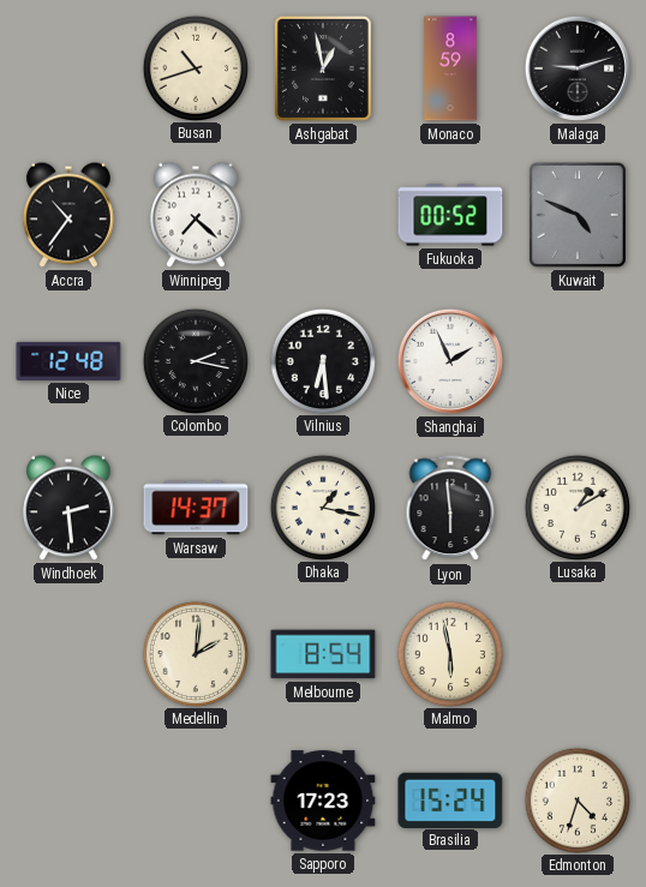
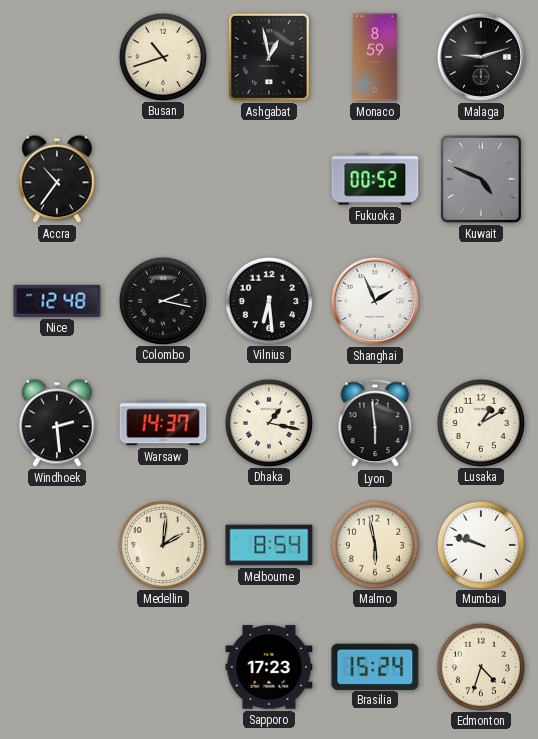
Winnipeg: 7:22 -> none (197, 215)
Mumbai: none -> 9:48 (480, 544)
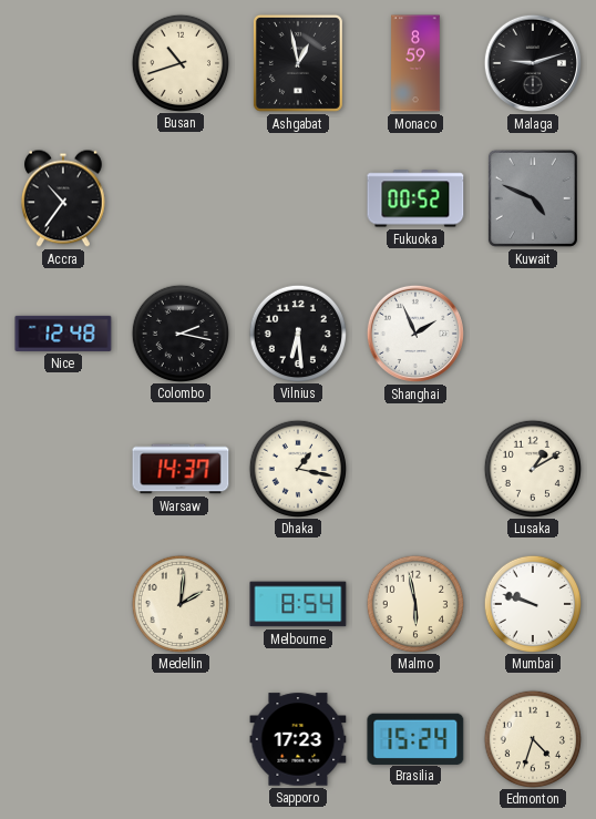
Windhoek: 2:29 -> none (58, 423)
Lyon: 5:59 -> none (375, 424)
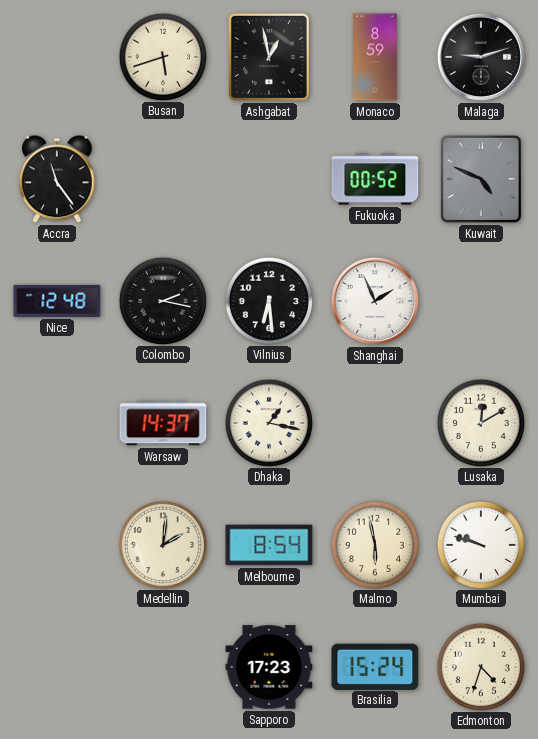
Busan: 10:42 -> 5:42 (162, 56)
Accra: 10:36 -> 11:24 (58, 179)
Lusaka: 1:10 -> 12:10 (480, 422)
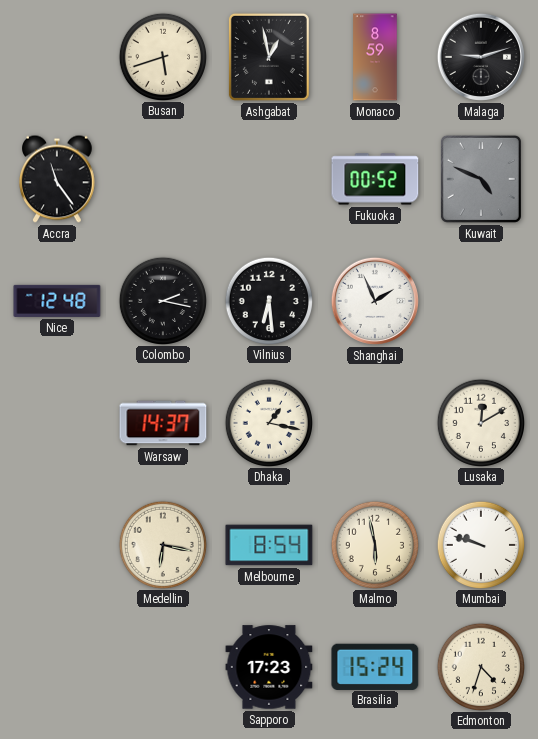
Medellin: 2:01 -> 6:17 (162, 544)
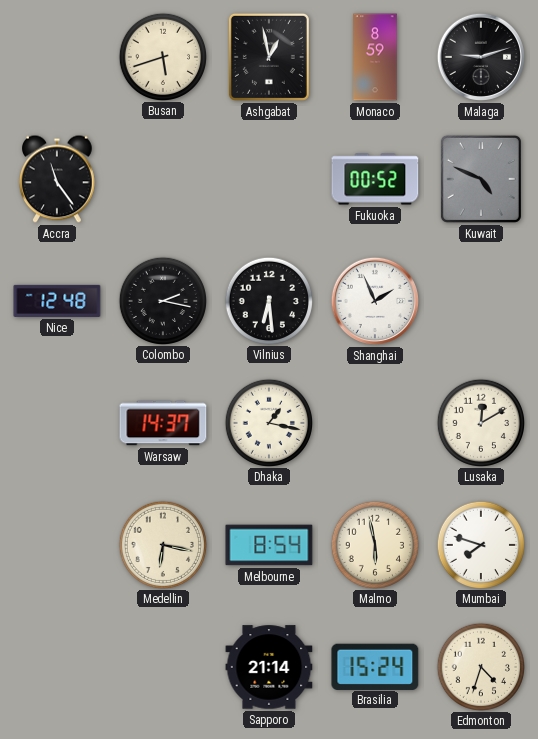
Mumbai: 9:48 -> 7:48 (480, 544)
Sapporo: 17:23 -> 21:14 (269, 667)
